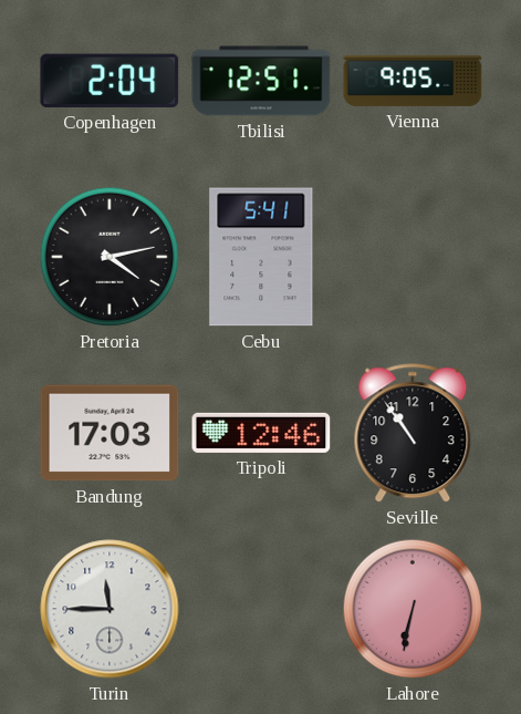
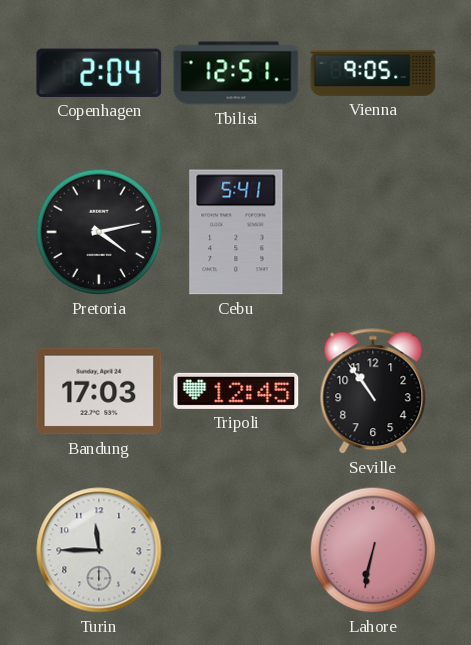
Tripoli: 12:46 -> 12:45 (236, 391)
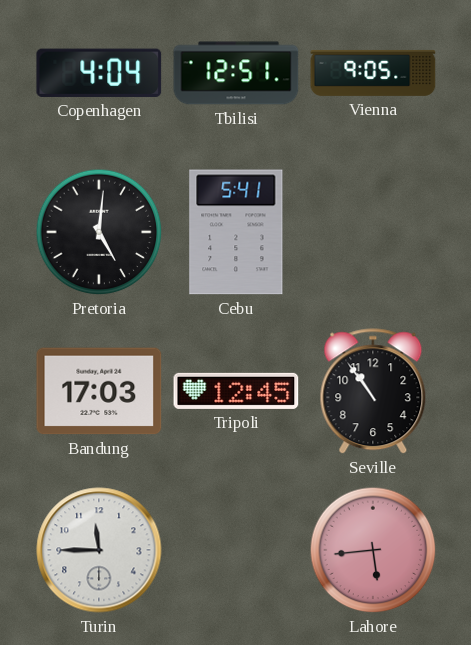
Copenhagen: 2:04 -> 4:04 (99, 73)
Pretoria: 4:13 -> 5:01 (99, 232)
Lahore: 6:32 -> 5:44 (373, 550)
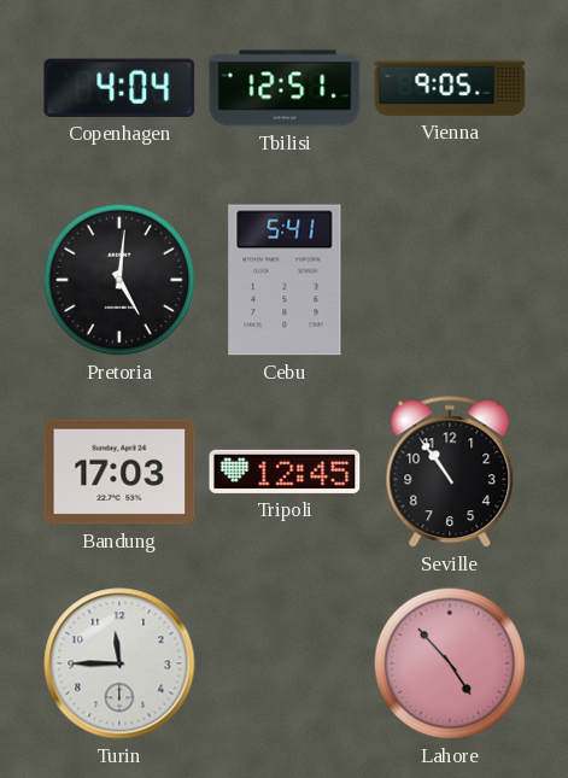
Lahore: 5:44 -> 4:53 (450, 663)
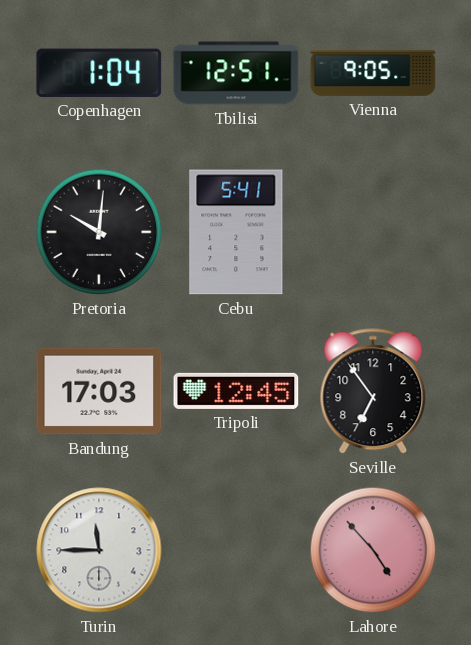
Copenhagen: 4:04 -> 1:04 (99, 73)
Pretoria: 5:01 -> 10:01 (99, 232)
Seville: 10:54 -> 6:54 (373, 392)
